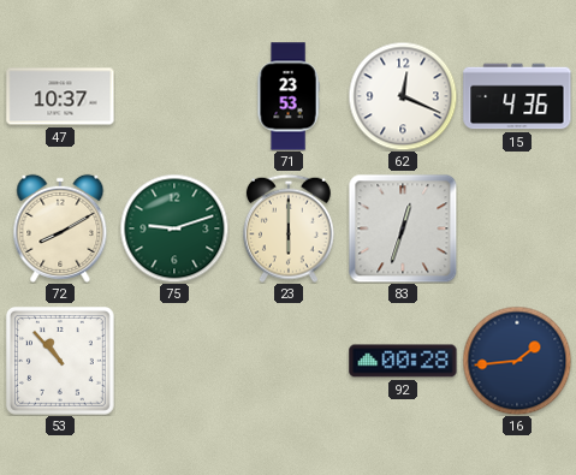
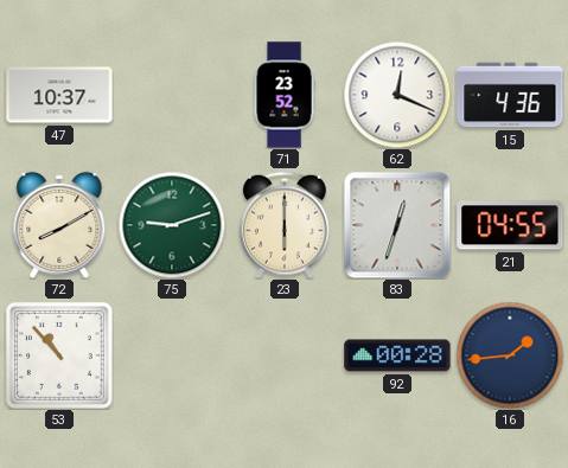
71: 23:53 -> 23:52 (285, 95)
21: none -> 04:55 (510, 225)
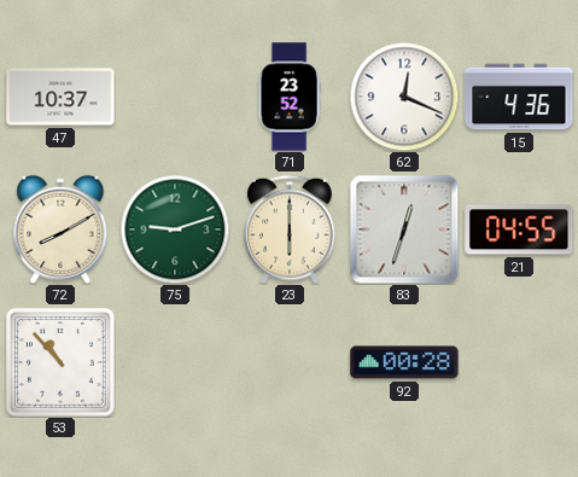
16: 1:44 -> none (510, 355)
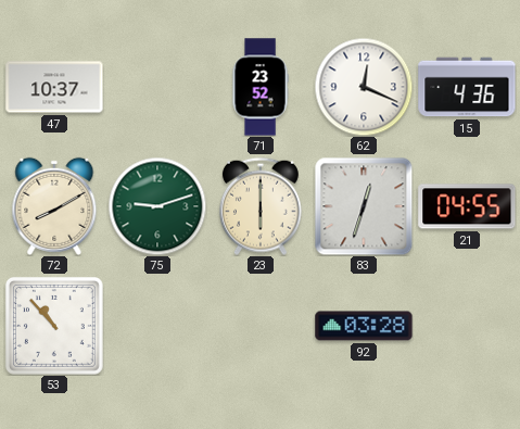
92: 00:28 -> 03:28 (364, 326)
